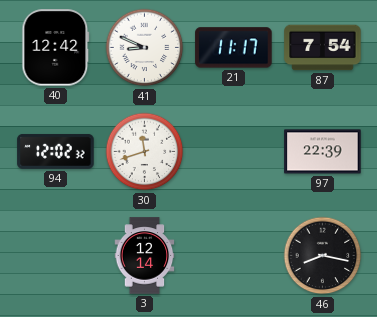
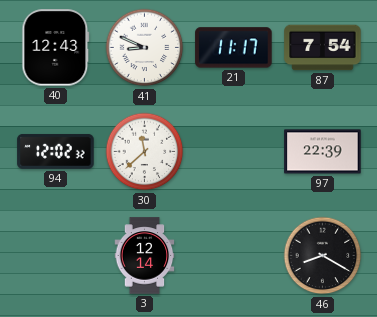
40: 12:42 -> 12:43 (56, 48)
30: 11:42 -> 11:38 (145, 152)
46: 8:17 -> 8:20 (323, 256)
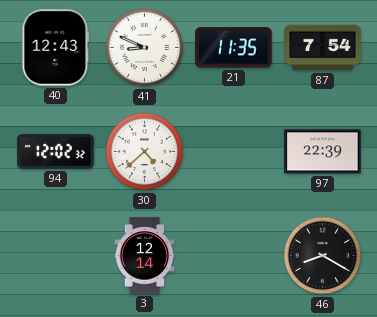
21: 11:17 -> 11:35 (234, 48)
30: 11:38 -> 4:38 (145, 152)
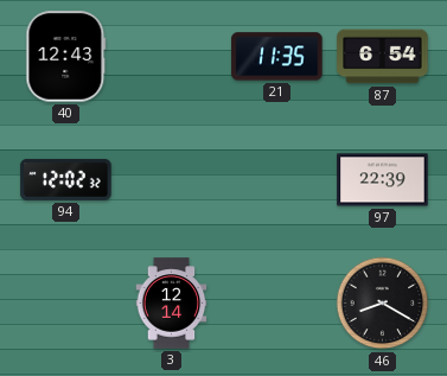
41: 8:49 -> none (145, 48)
87: 7:54 -> 6:54 (383, 57)
30: 4:38 -> none (145, 152)
